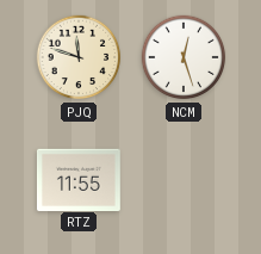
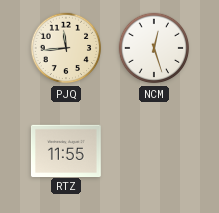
PJQ: 11:48 -> 11:44 (66, 48)
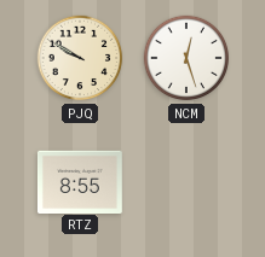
PJQ: 11:44 -> 9:50 (80, 58)
RTZ: 11:55 -> 8:55 (80, 181)
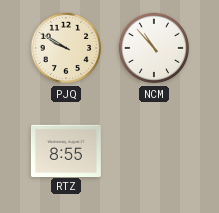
NCM: 12:27 -> 10:53 (154, 48)
